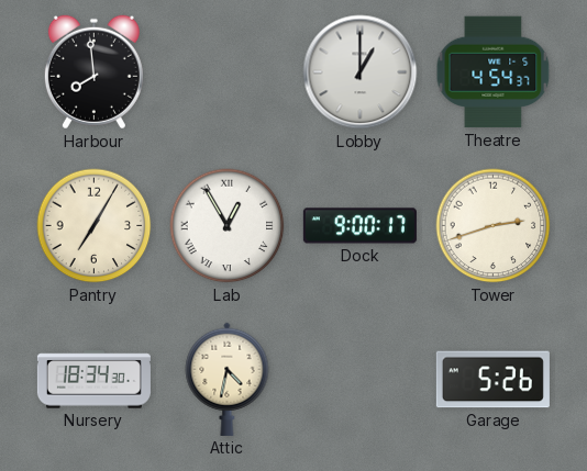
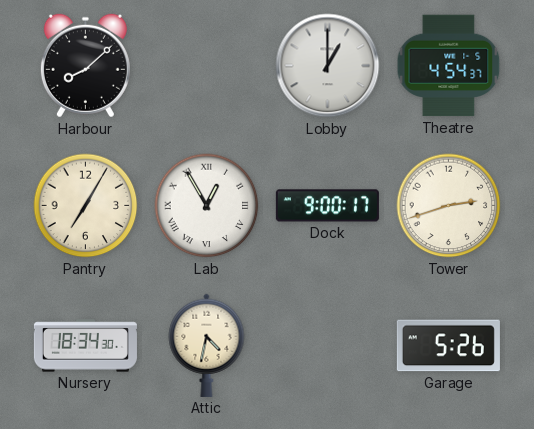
Harbour: 7:59 -> 8:08 (85, 66)
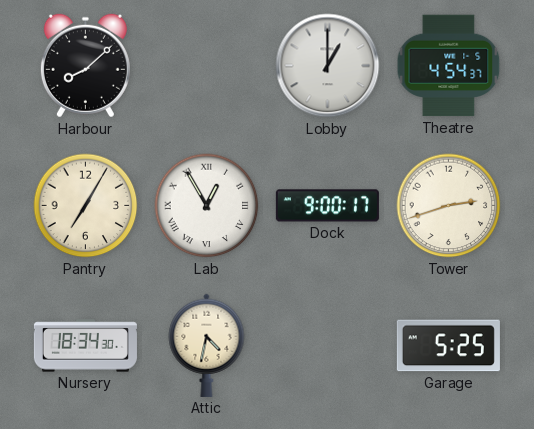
Garage: 5:26 -> 5:25 (448, 346)
